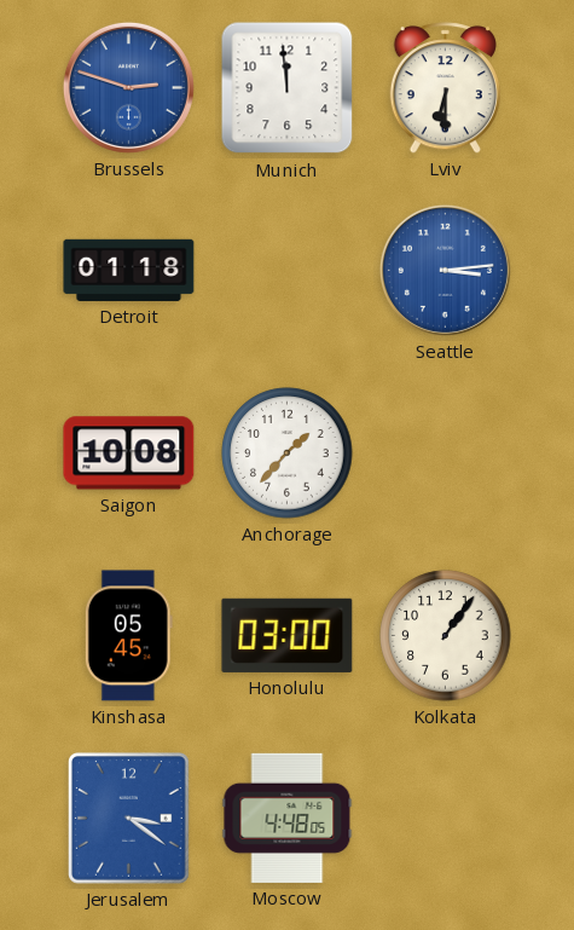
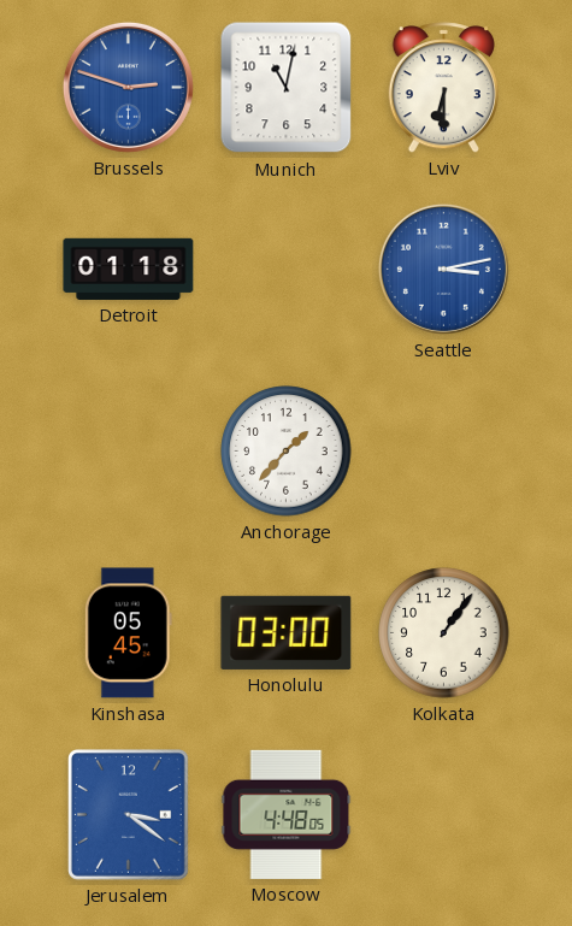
Munich: 11:59 -> 11:02 (287, 88)
Seattle: 3:14 -> 3:13 (443, 269)
Saigon: 10:08 -> none (129, 454)
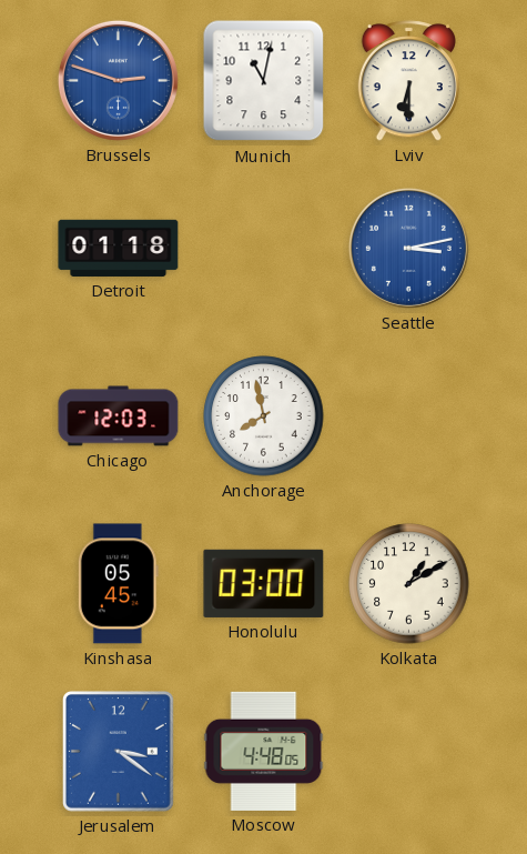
Chicago: none -> 12:03 (119, 416)
Anchorage: 1:37 -> 7:58 (264, 416)
Kolkata: 1:06 -> 1:10 (409, 584)
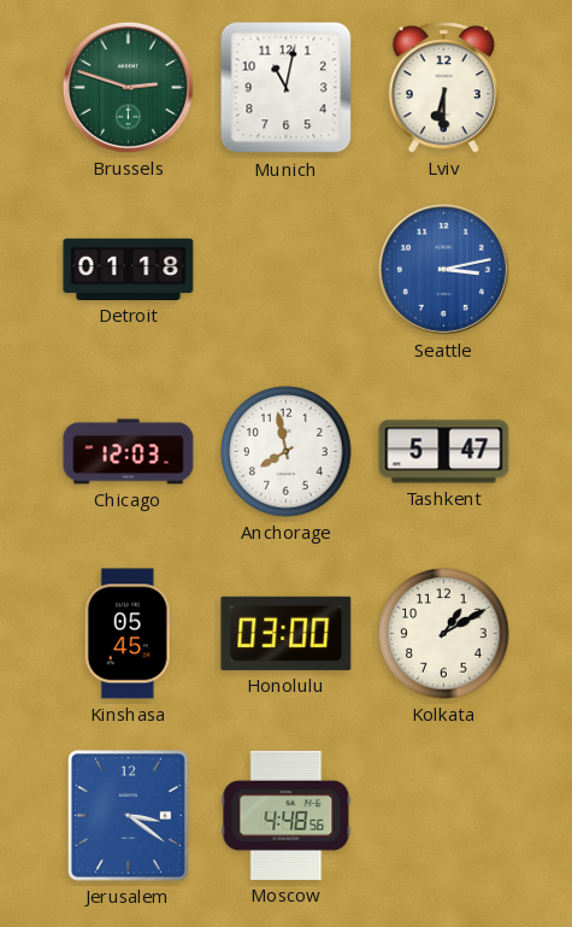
Brussels dial: blue -> green (128, 87)
Tashkent: none -> 5:47 (444, 452)
Moscow: 4:48:05 -> 4:48:56 (287, 815)
